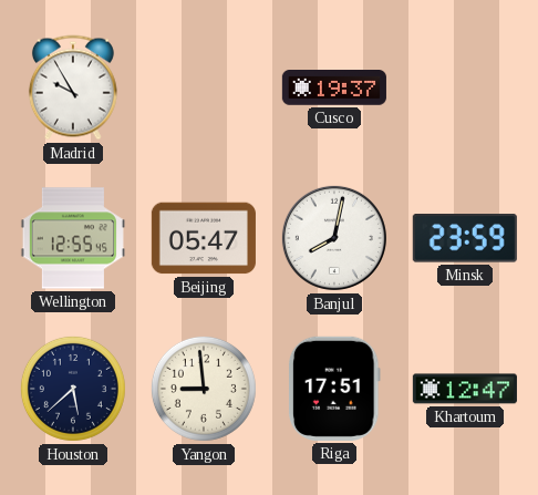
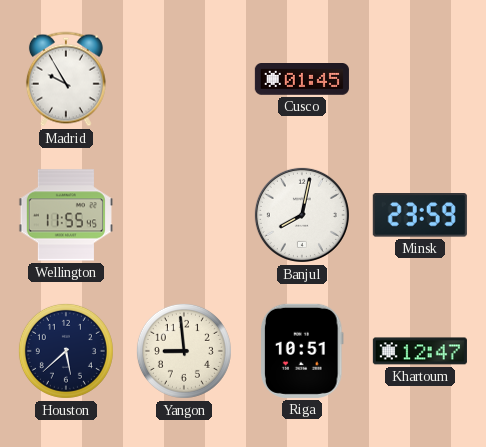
Cusco: 19:37 -> 01:45 (302, 80)
Wellington: 12:55 -> 11:55 (66, 215)
Beijing: 05:47 -> none (204, 238)
Riga: 17:51 -> 10:51 (302, 351)
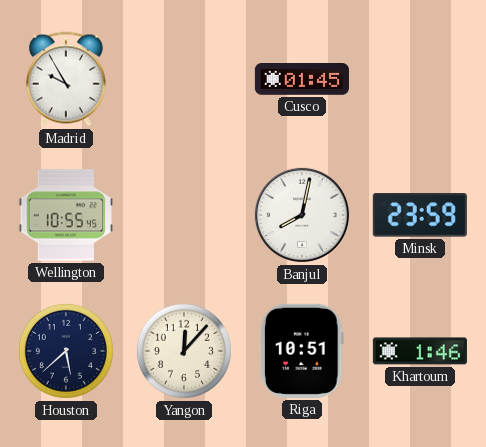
Wellington: 11:55 -> 10:55 (66, 215)
Yangon: 8:59 -> 12:07 (184, 351)
Khartoum: 12:47 -> 1:46 (420, 351)
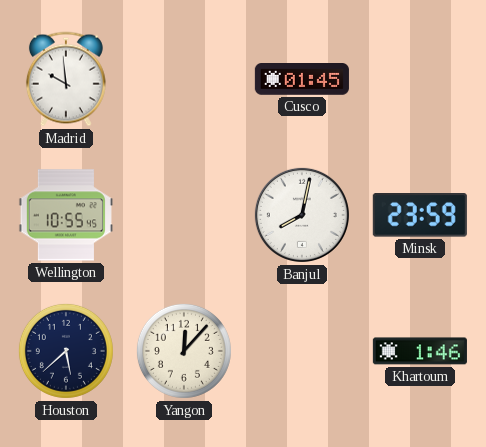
Madrid: 9:55 -> 9:59 (66, 79)
Riga: 10:51 -> none (302, 351)
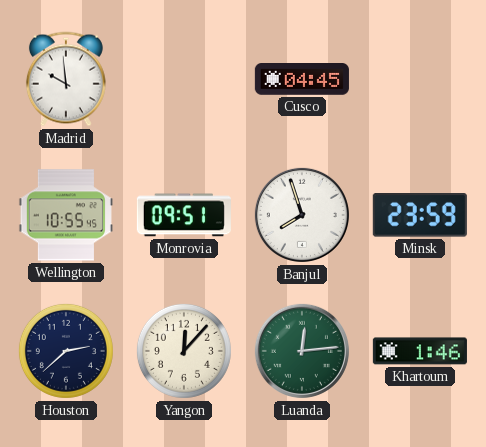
Cusco: 01:45 -> 04:45 (302, 80)
Monrovia: none -> 09:51 (184, 215)
Banjul: 8:02 -> 7:57 (302, 215)
Houston: 5:38 -> 2:38 (66, 351)
Luanda: none -> 12:14 (302, 351)
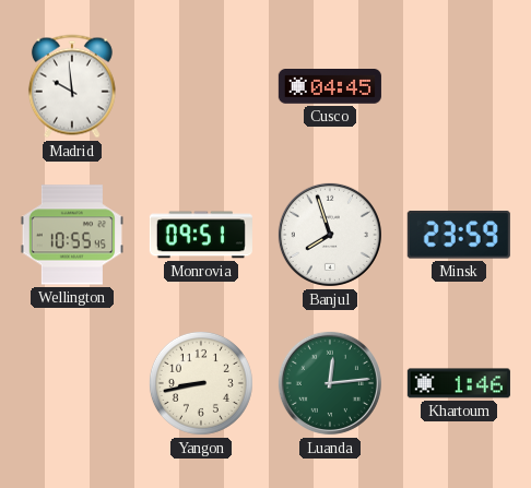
Houston: 2:38 -> none (66, 351)
Yangon: 12:07 -> 8:43 (201, 383)
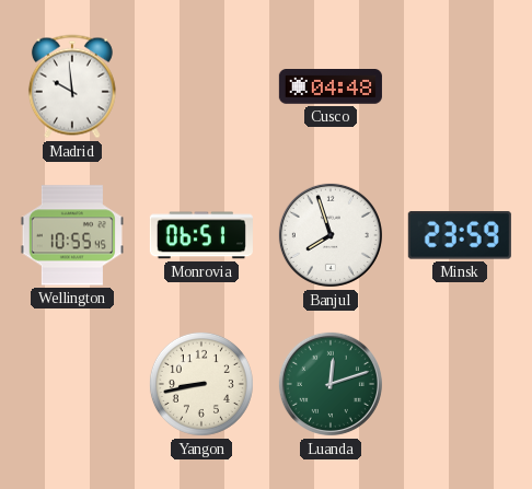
Cusco: 04:45 -> 04:48 (331, 88)
Monrovia: 09:51 -> 06:51 (201, 235)
Luanda: 12:14 -> 12:12 (331, 384)
Khartoum: 1:46 -> none (459, 383)
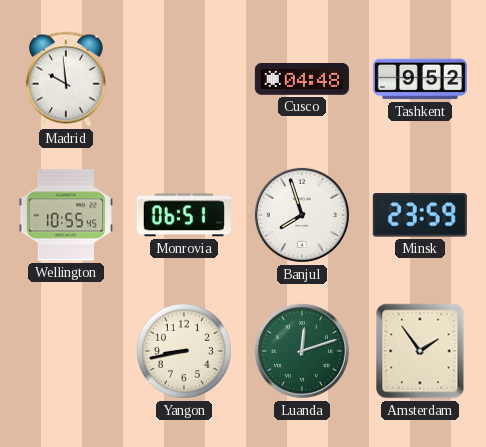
Tashkent: none -> 9:52 (420, 79)
Amsterdam: none -> 1:54 (420, 351)
